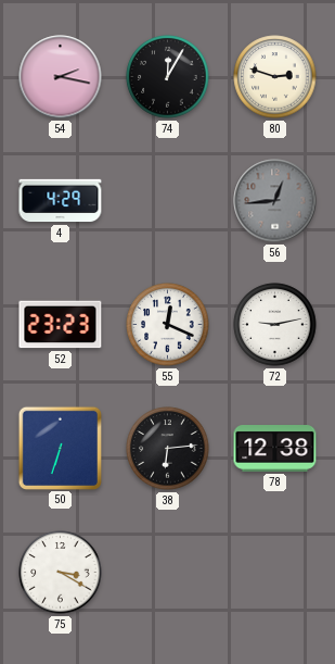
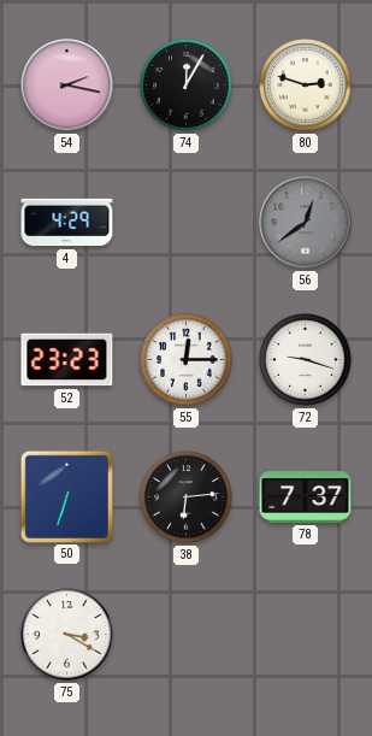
56: 12:44 -> 12:39 (306, 223)
55: 12:19 -> 12:15 (187, 360)
72: 9:13 -> 9:18 (306, 360)
78: 12:38 -> 7:37 (306, 497)
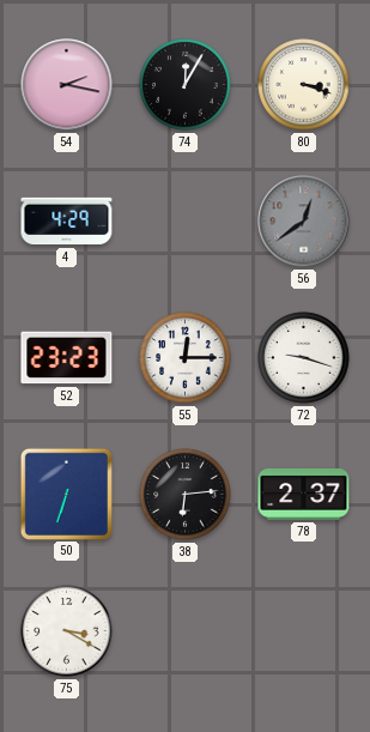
80: 2:48 -> 3:18 (304, 85)
78: 7:37 -> 2:37 (304, 495)
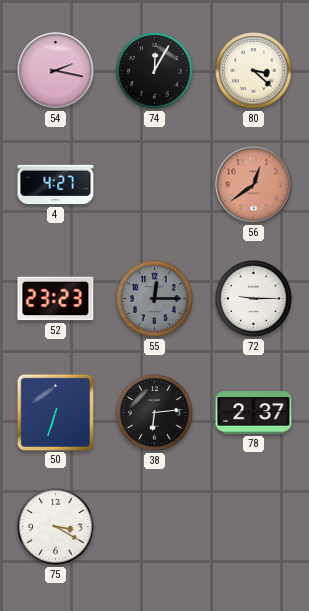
80: 3:18 -> 3:22 (254, 71)
4: 4:29 -> 4:27 (56, 185)
56 dial: grey -> salmon (254, 185)
55 dial: white -> grey (155, 299)
72: 9:18 -> 9:15 (254, 299)
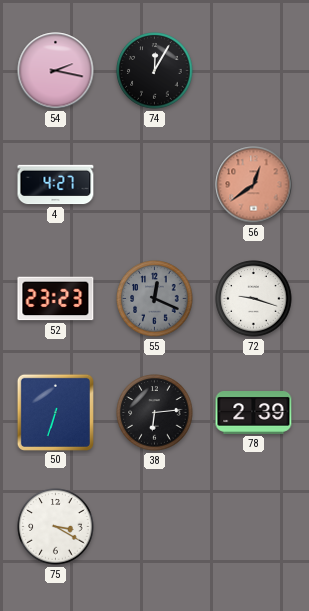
80: 3:22 -> none (254, 71)
55: 12:15 -> 12:19 (155, 299)
72: 9:15 -> 9:18 (254, 299)
78: 2:37 -> 2:39 (254, 413)
